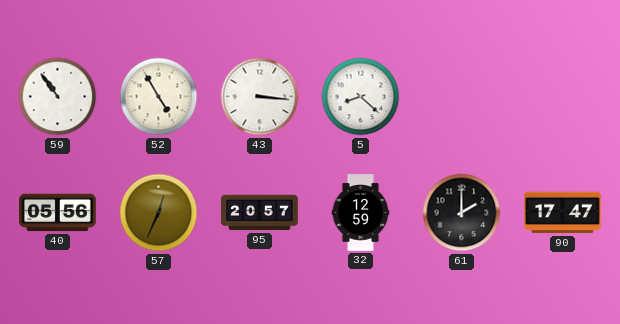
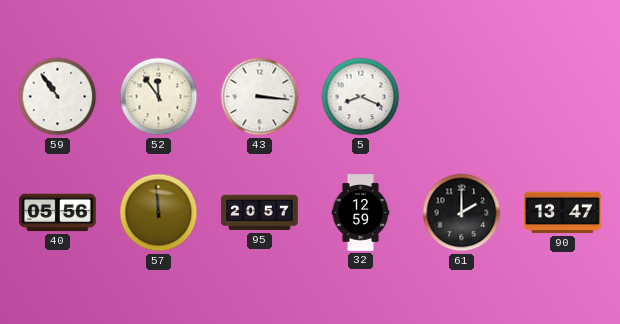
52: 4:55 -> 11:54 (159, 97)
5: 8:22 -> 8:19 (361, 97)
57: 12:34 -> 11:59 (159, 213)
90: 17:47 -> 13:47 (563, 213)
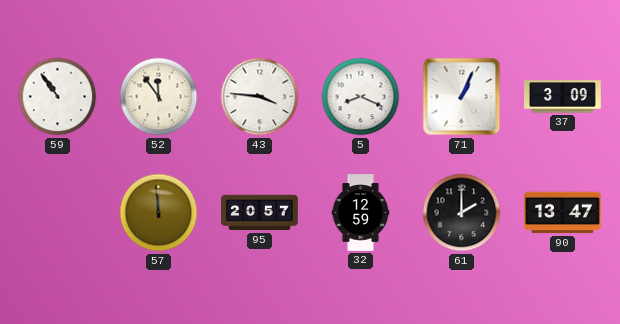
43: 3:16 -> 3:46 (260, 97)
71: none -> 1:04 (462, 97)
37: none -> 3:09 (563, 97)
40: 05:56 -> none (58, 213)
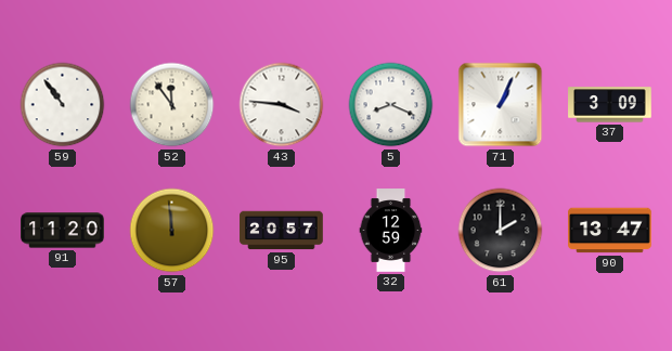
91: none -> 11:20 (63, 231)
